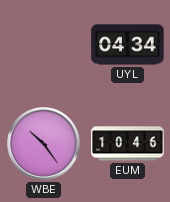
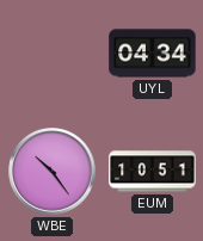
EUM: 10:46 -> 10:51 (153, 172)
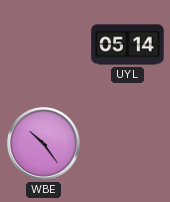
UYL: 04:34 -> 05:14 (128, 45)
EUM: 10:51 -> none (153, 172)
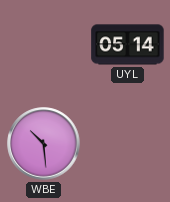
WBE: 10:24 -> 10:29 (44, 144)
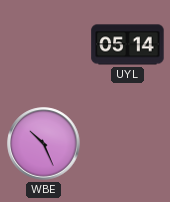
WBE: 10:29 -> 10:26 (44, 144)
